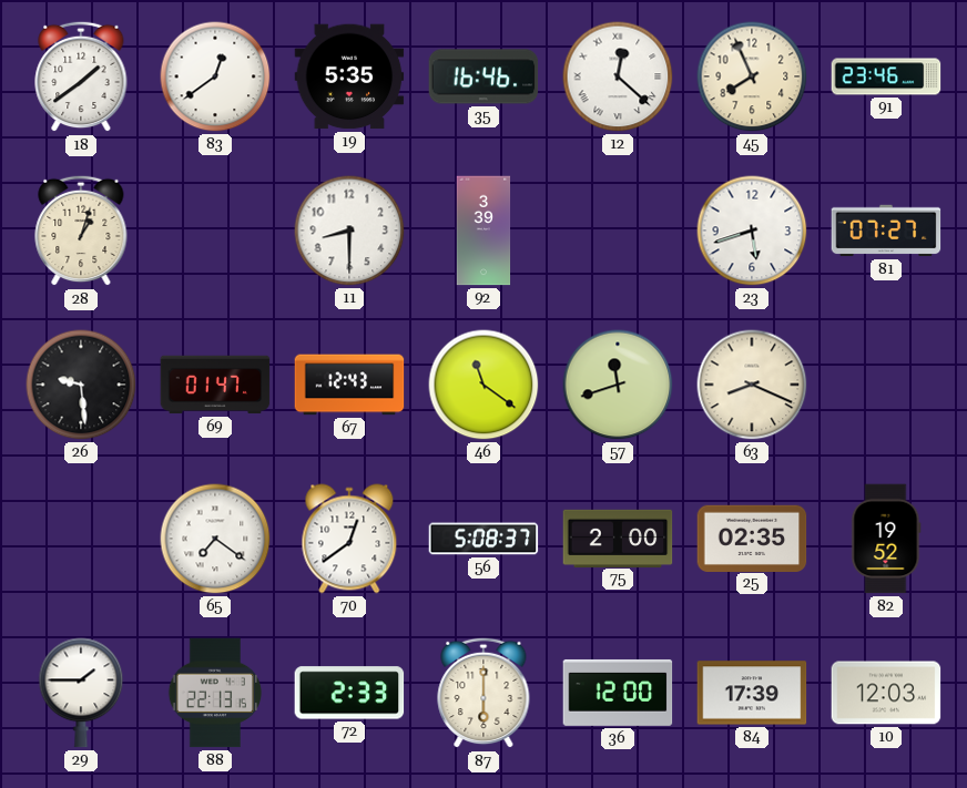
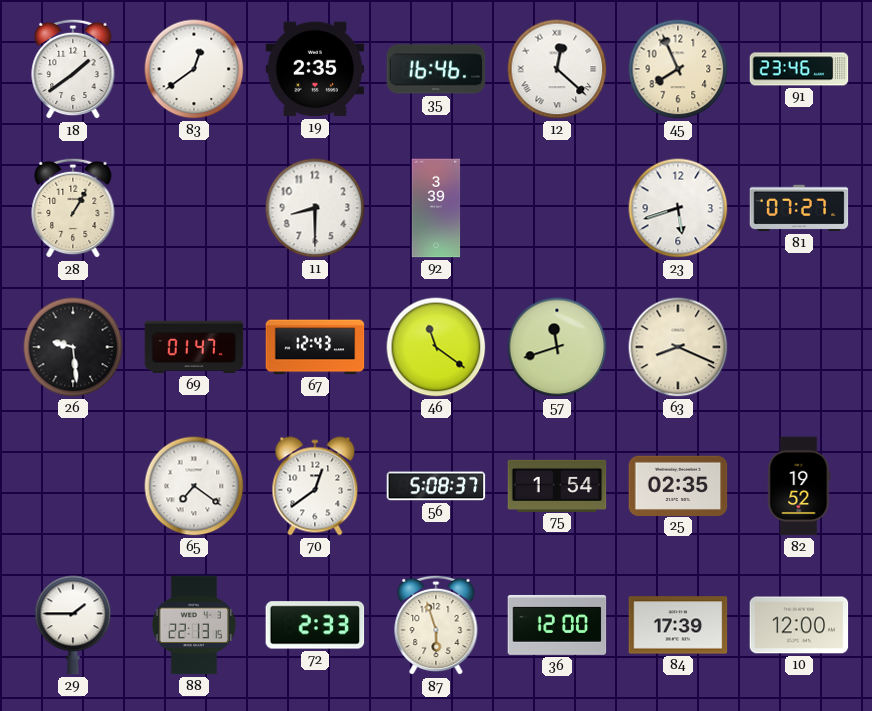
19: 5:35 -> 2:35 (315, 69)
28: 1:03 -> 1:05 (73, 208)
75: 2:00 -> 1:54 (557, 485)
87: 6:00 -> 5:57 (436, 625)
10: 12:03 -> 12:00 (799, 625)
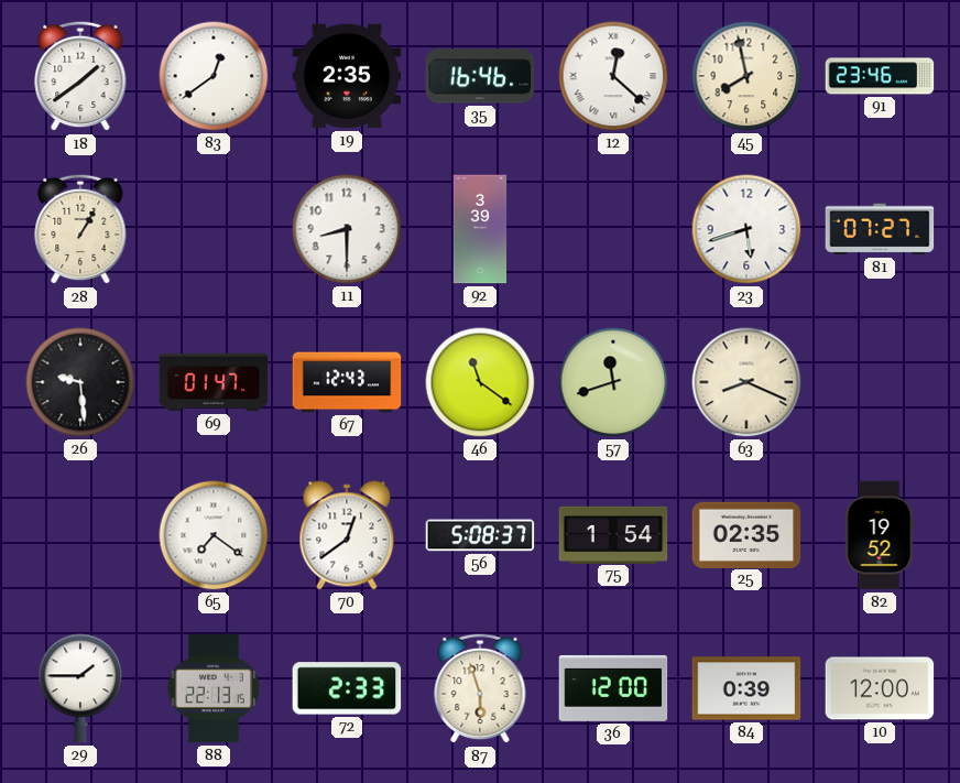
45: 7:56 -> 7:58 (746, 76)
84: 17:39 -> 0:39 (746, 688)
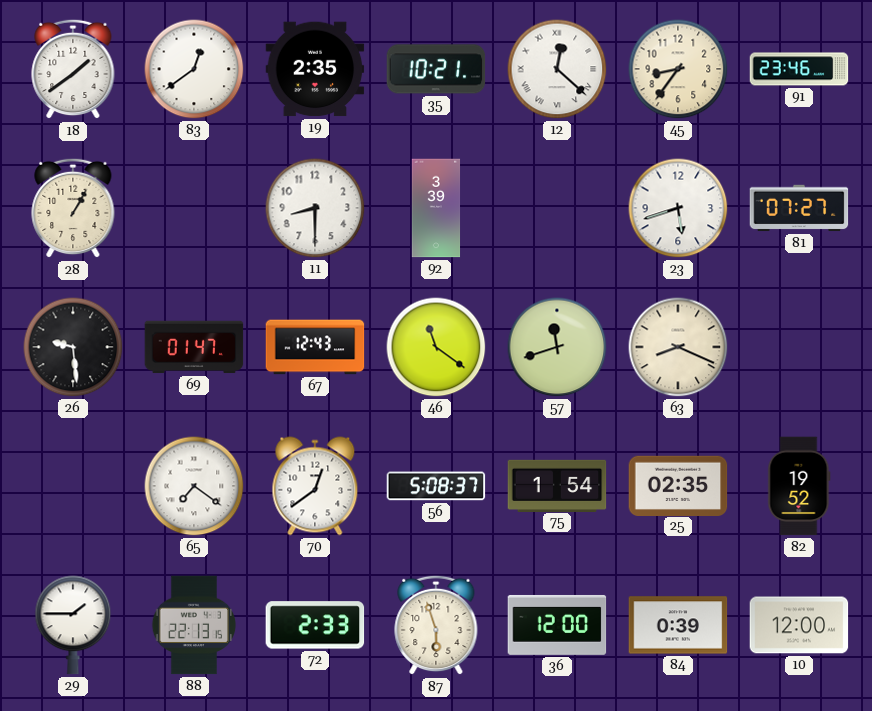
35: 16:46 -> 10:21 (436, 69)
45: 7:58 -> 8:36 (678, 69)
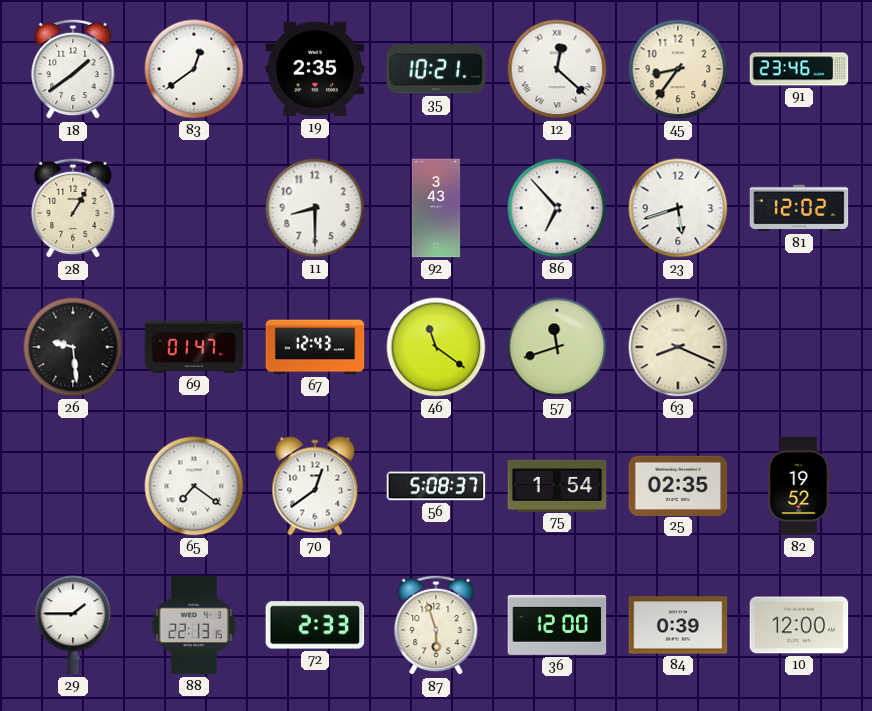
92: 3:39 -> 3:43 (436, 208)
86: none -> 6:53 (557, 208)
81: 07:27 -> 12:02 (799, 208)
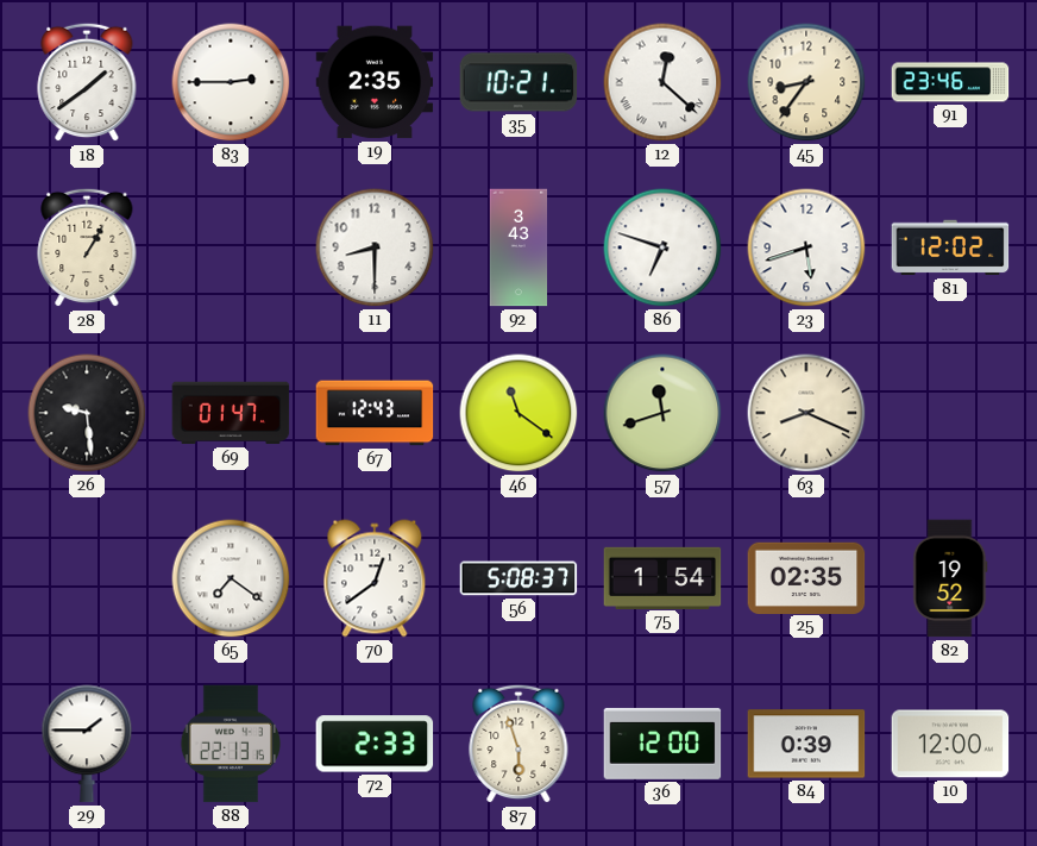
83: 12:39 -> 2:45 (231, 82)
86: 6:53 -> 6:48 (662, 247)
